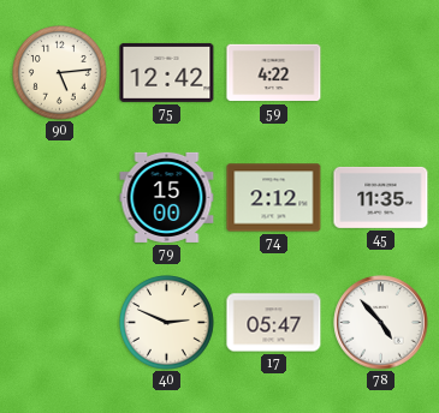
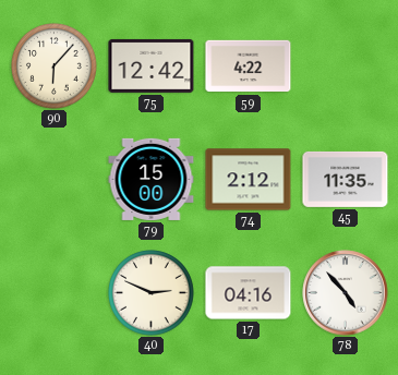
90: 5:14 -> 6:07 (55, 66)
17: 05:47 -> 04:16 (249, 293)
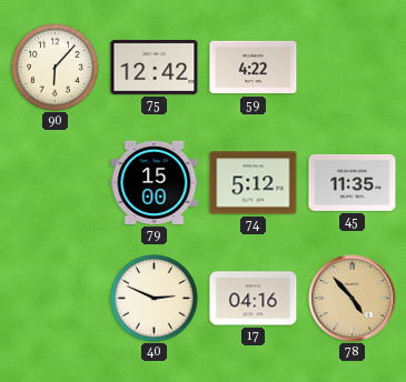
74: 2:12 -> 5:12 (254, 183)
78 dial: white -> champagne (353, 299)
